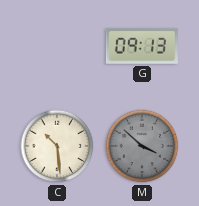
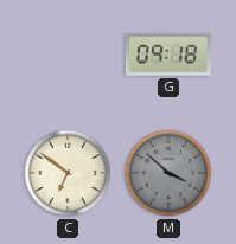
G: 09:13 -> 09:18 (168, 54)
C: 10:29 -> 6:51 (68, 173)
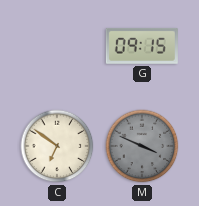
G: 09:18 -> 09:15 (142, 46)
M: 3:52 -> 3:49 (142, 146)
